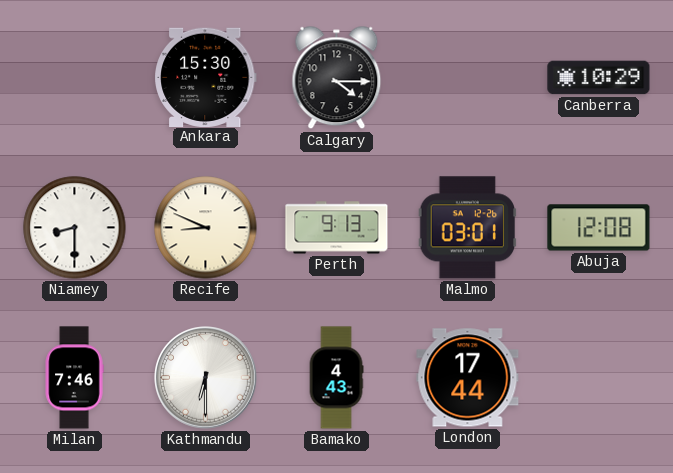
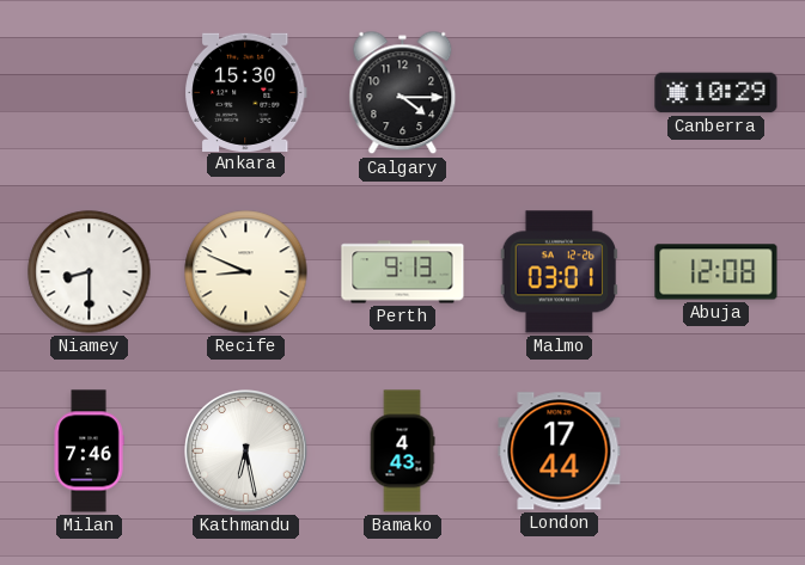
Kathmandu: 6:30 -> 6:28 (246, 452)
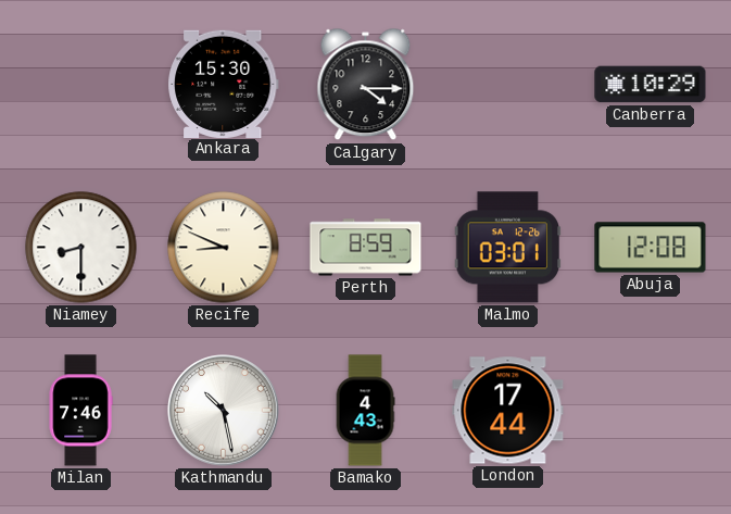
Perth: 9:13 -> 8:59 (366, 248)
Kathmandu: 6:28 -> 10:28 (224, 411)
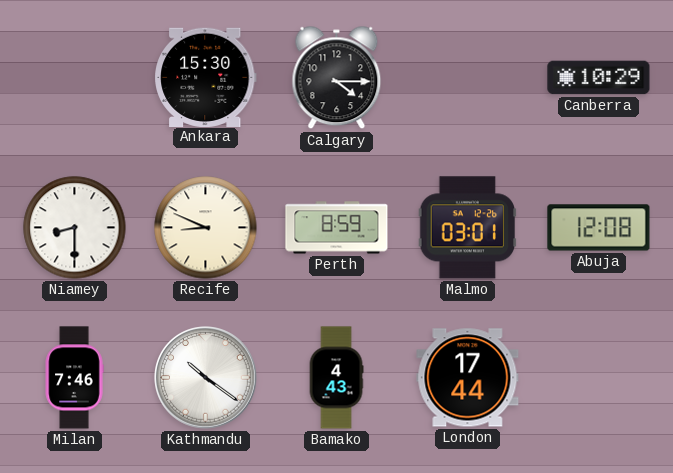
Kathmandu: 10:28 -> 10:21 (206, 378)
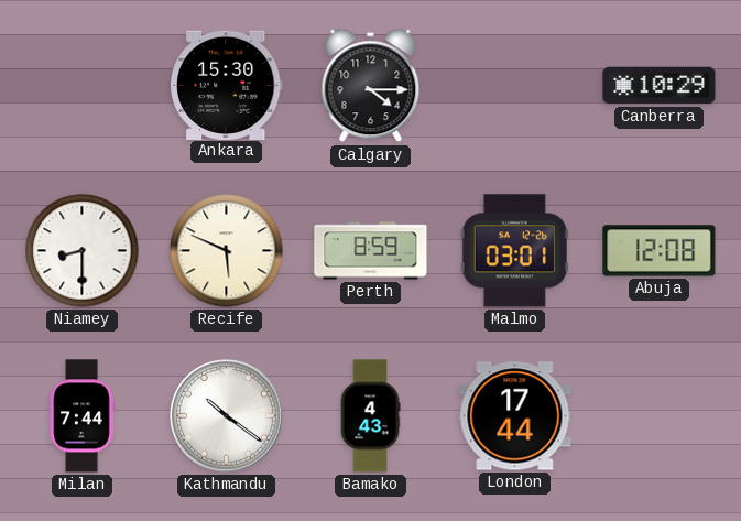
Recife: 8:49 -> 5:49 (227, 251)
Milan: 7:46 -> 7:44 (81, 416)
